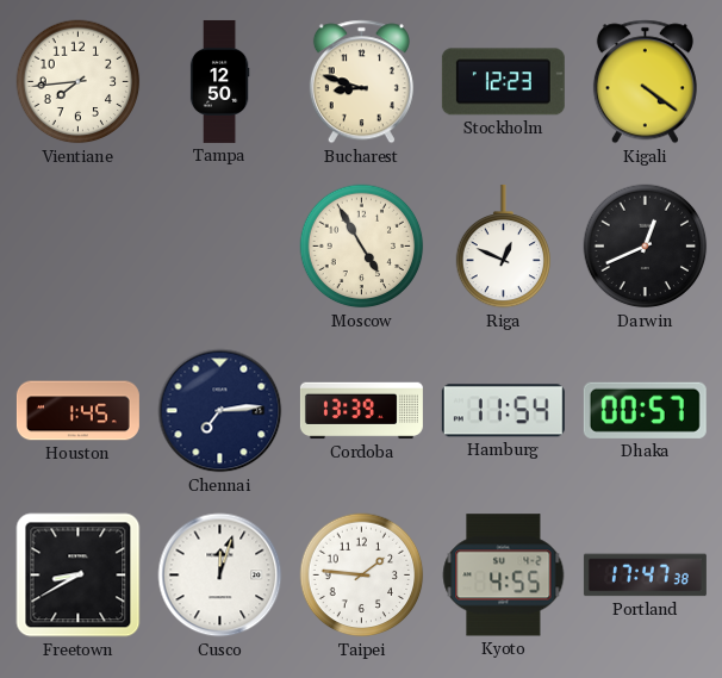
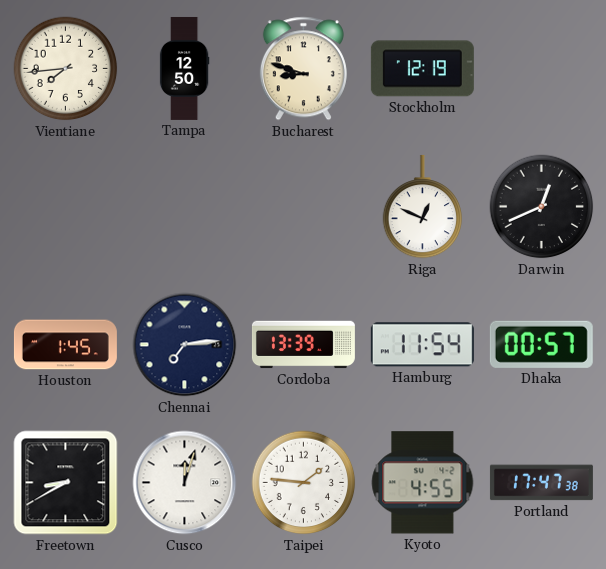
Stockholm: 12:23 -> 12:19 (422, 69)
Kigali: 4:21 -> none (645, 82)
Moscow: 4:55 -> none (362, 247)
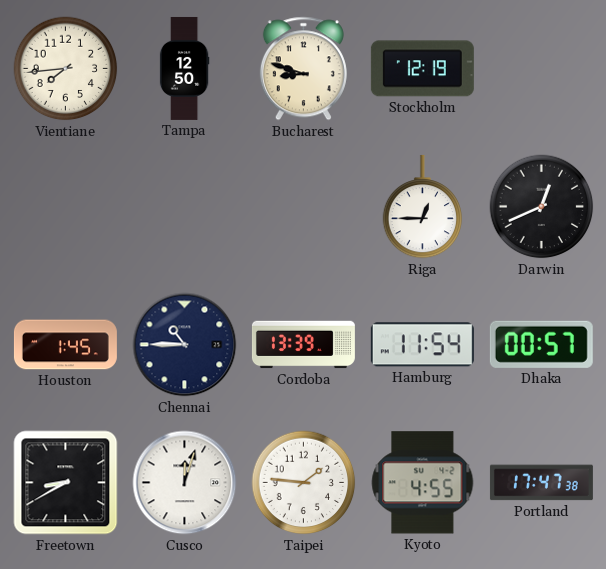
Riga: 12:49 -> 12:45 (423, 207)
Chennai: 7:14 -> 10:45 (185, 345)
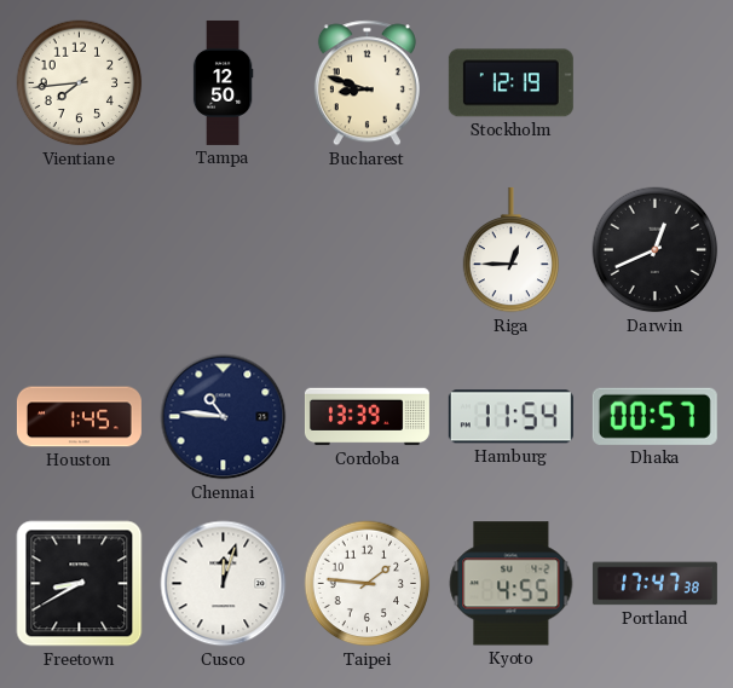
Chennai: 10:45 -> 10:46 (224, 417)
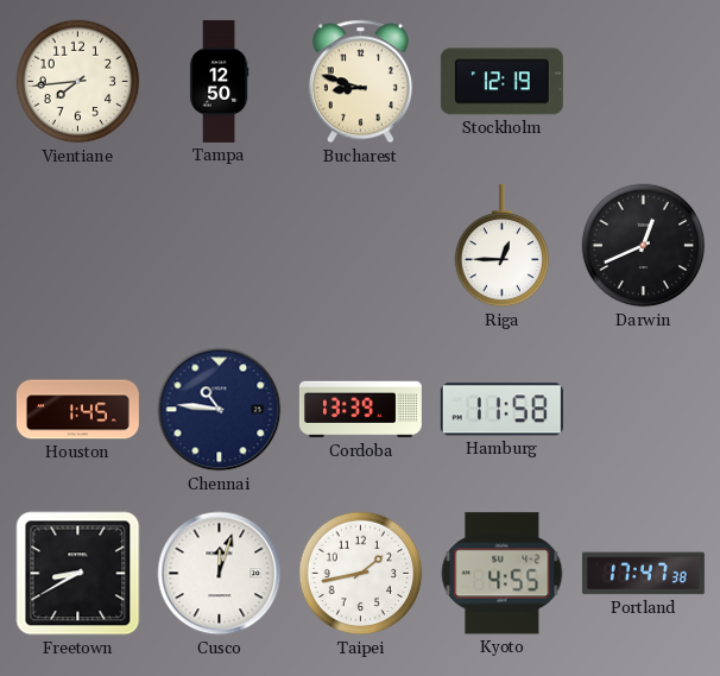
Hamburg: 11:54 -> 11:58 (501, 410)
Dhaka: 00:57 -> none (654, 416)
Taipei: 1:46 -> 1:43 (361, 574)
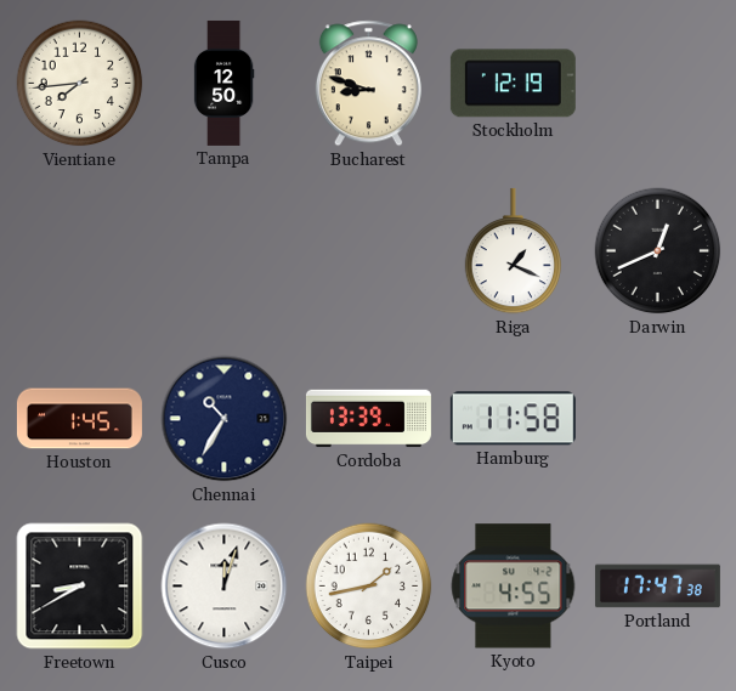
Riga: 12:45 -> 1:19 (514, 251)
Chennai: 10:46 -> 10:35 (225, 419)
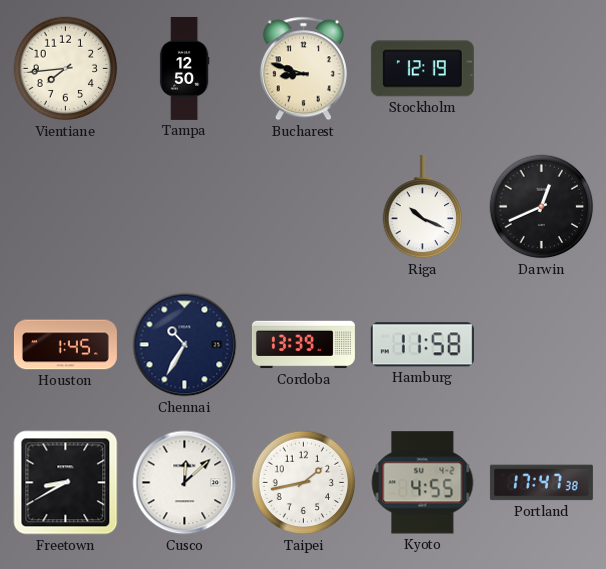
Riga: 1:19 -> 10:19 (423, 207)
Cusco: 12:03 -> 12:08 (185, 483)
